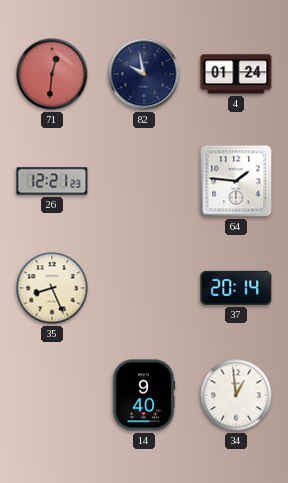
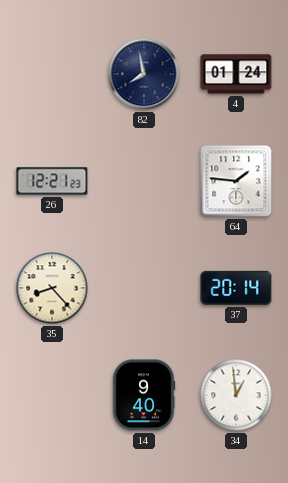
71: 12:31 -> none (52, 74)
82: 9:58 -> 7:58 (144, 74)
35: 8:26 -> 8:23 (52, 288)
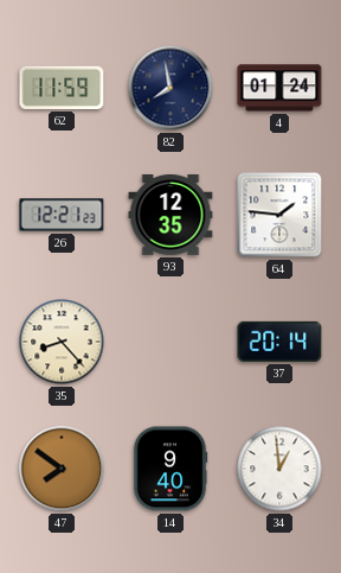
62: none -> 11:59 (62, 88)
93: none -> 12:35 (170, 215)
47: none -> 7:51 (62, 469)
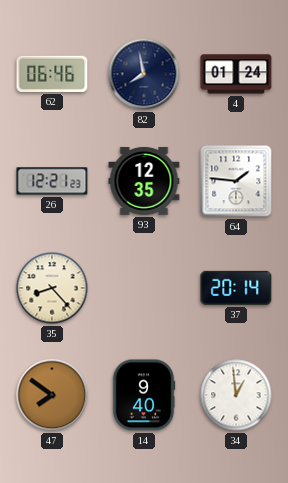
62: 11:59 -> 06:46 (52, 74)
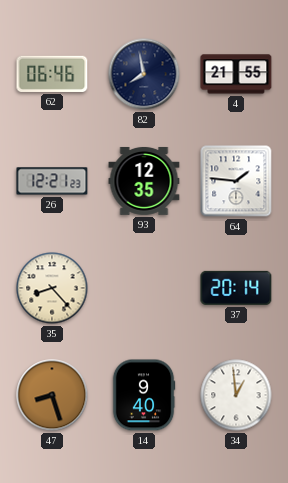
4: 01:24 -> 21:55 (236, 74)
47: 7:51 -> 8:27 (52, 395)
